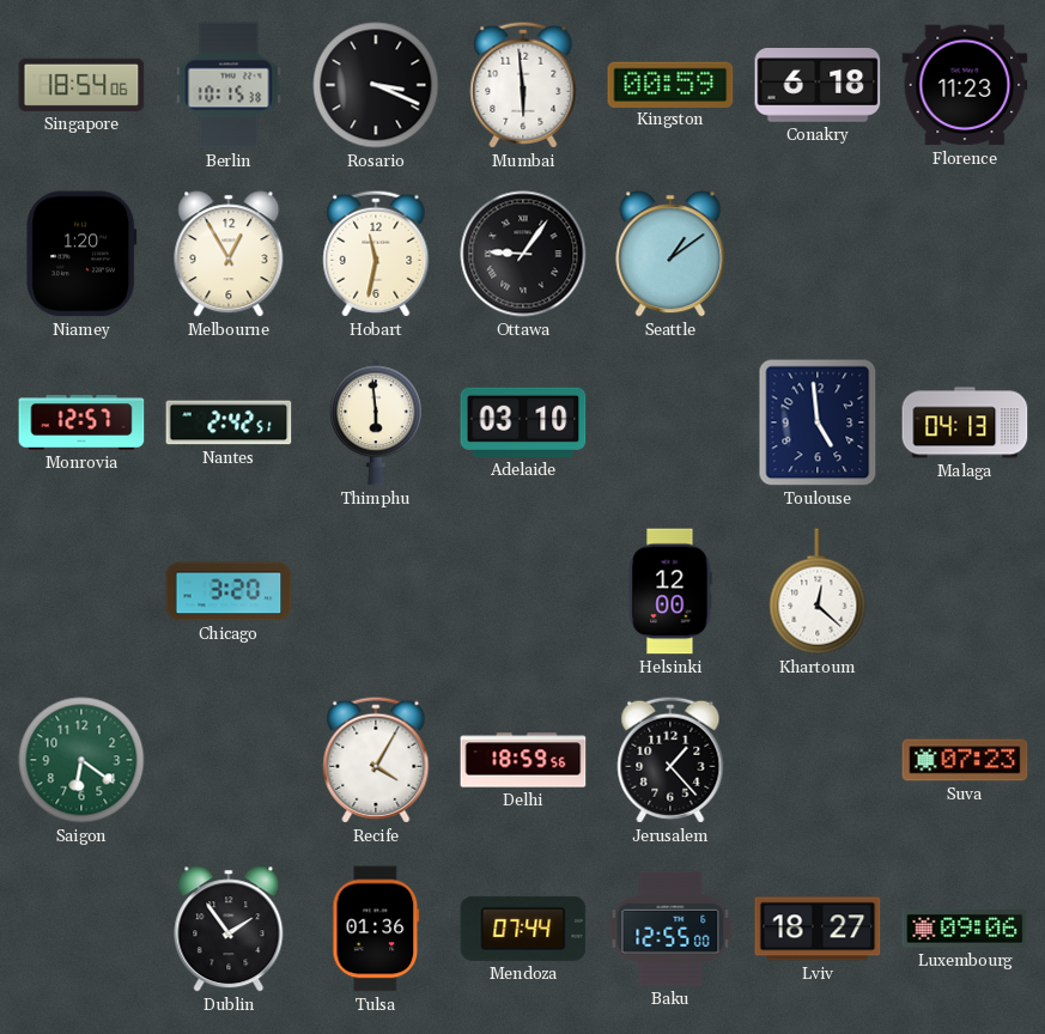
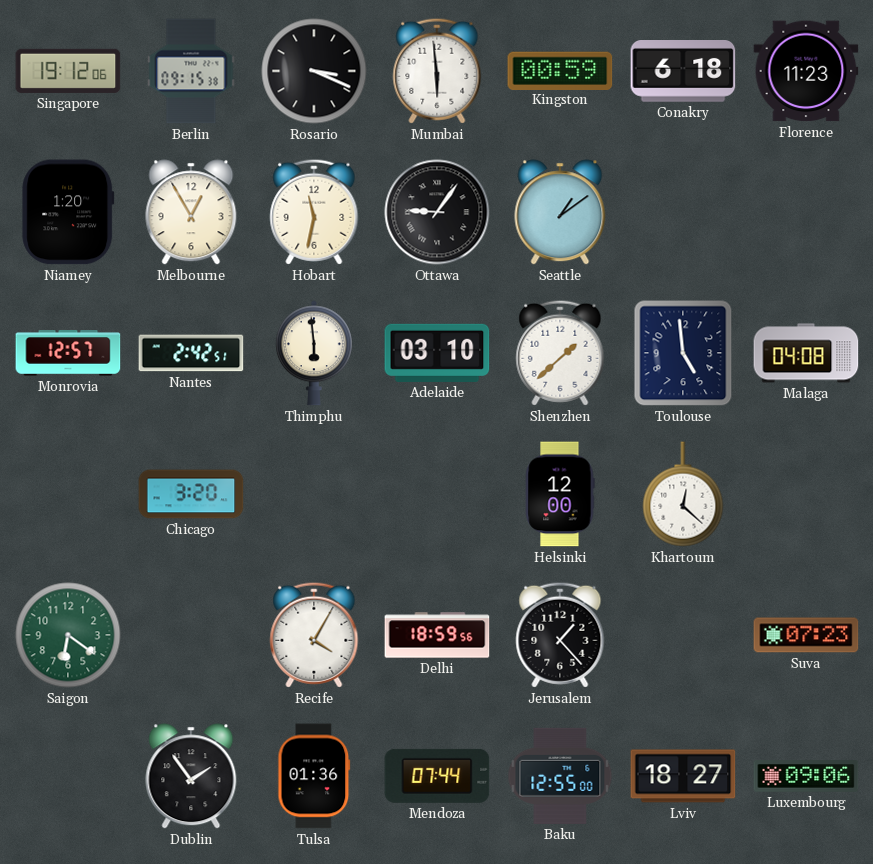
Singapore: 18:54 -> 19:12 (68, 71)
Berlin: 10:15 -> 09:15 (191, 71)
Shenzhen: none -> 1:38 (560, 353)
Malaga: 04:13 -> 04:08 (806, 353)
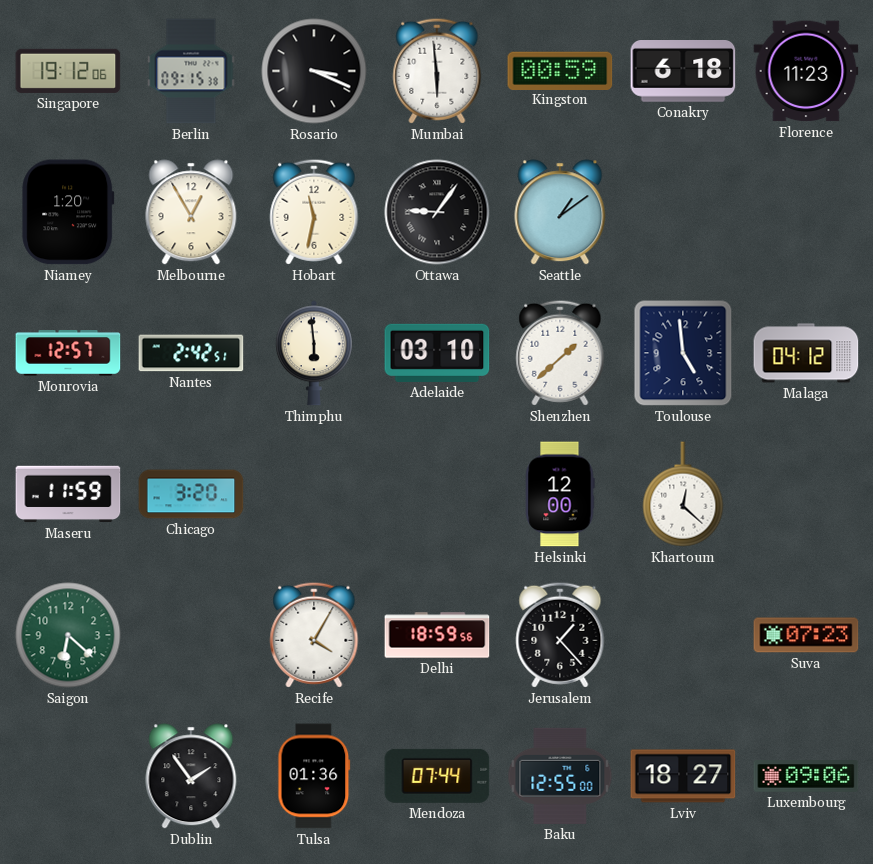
Malaga: 04:08 -> 04:12 (806, 353)
Maseru: none -> 11:59 (68, 494)
Saigon: 6:21 -> 6:22 (68, 635)
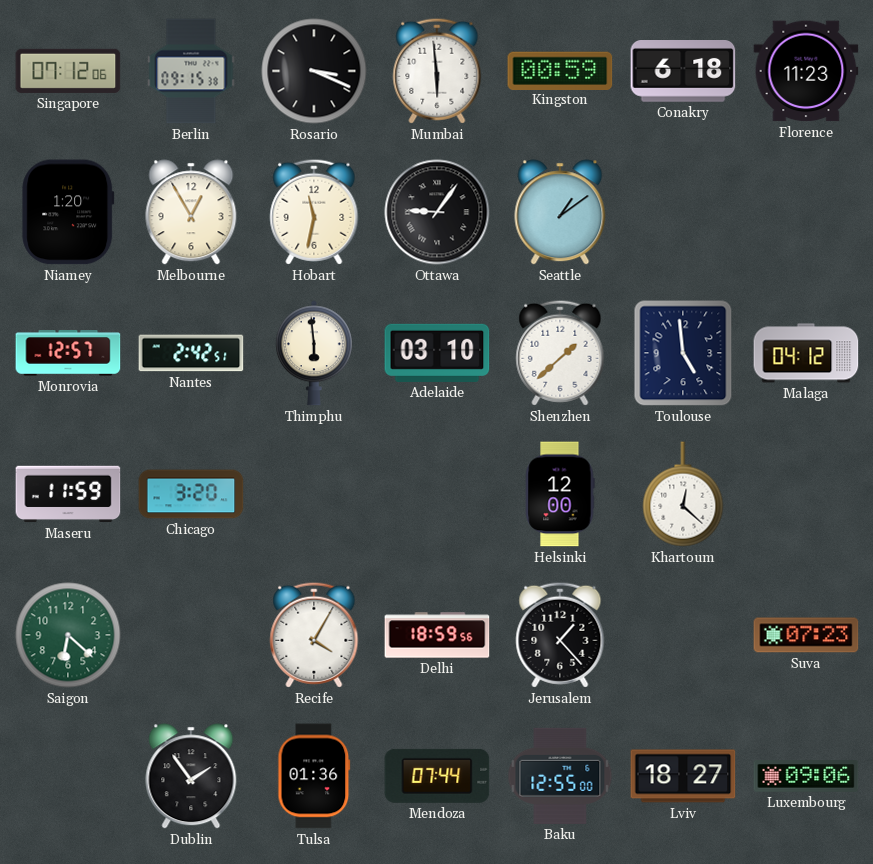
Singapore: 19:12 -> 07:12 (68, 71)
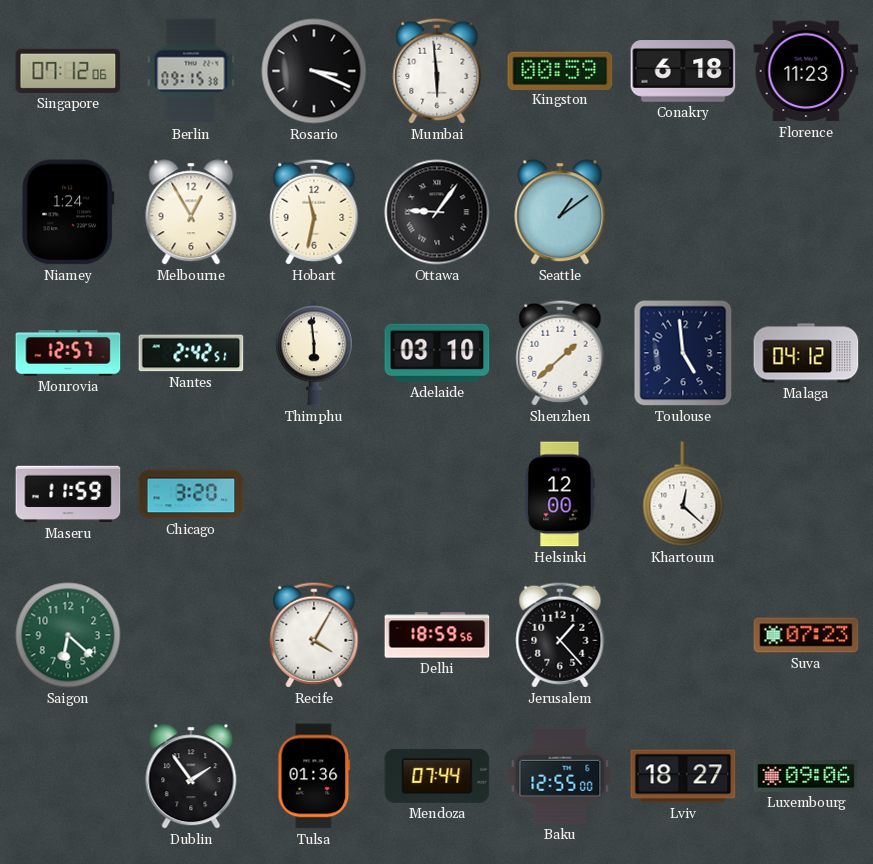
Niamey: 1:20 -> 1:24 (68, 212)
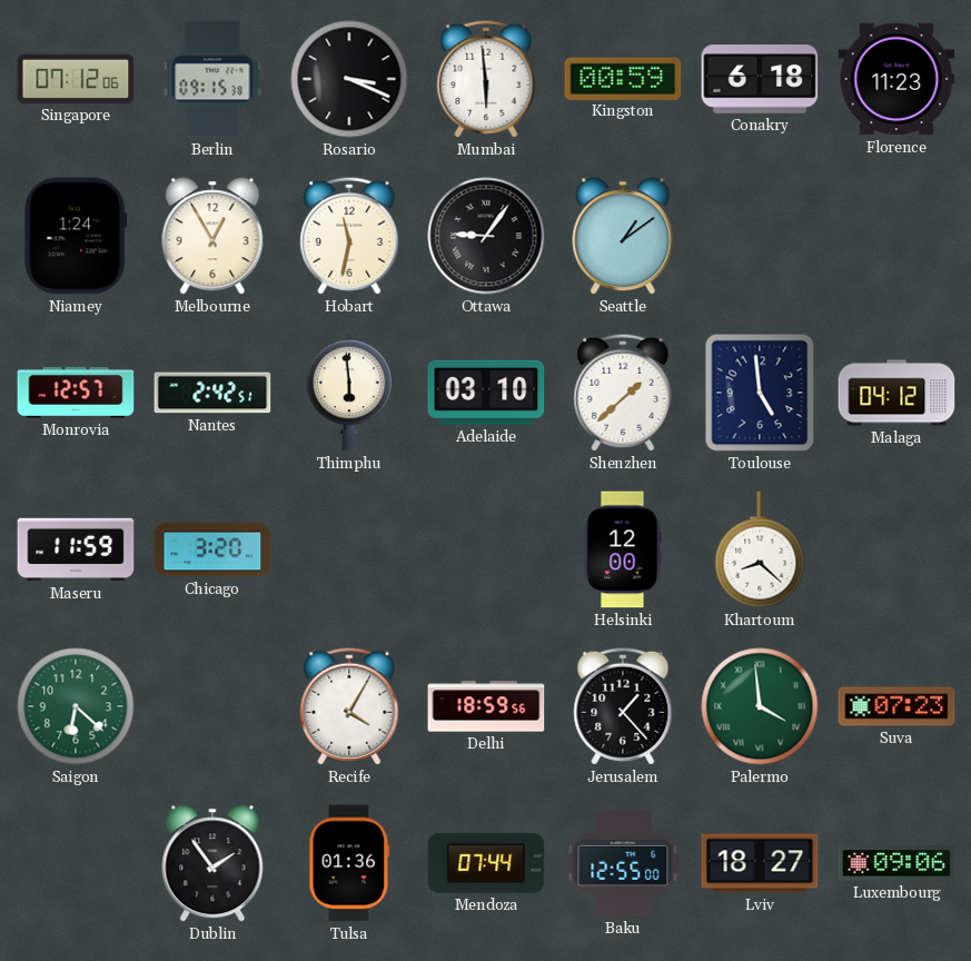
Khartoum: 12:22 -> 8:22 (760, 549)
Palermo: none -> 3:59 (760, 706)
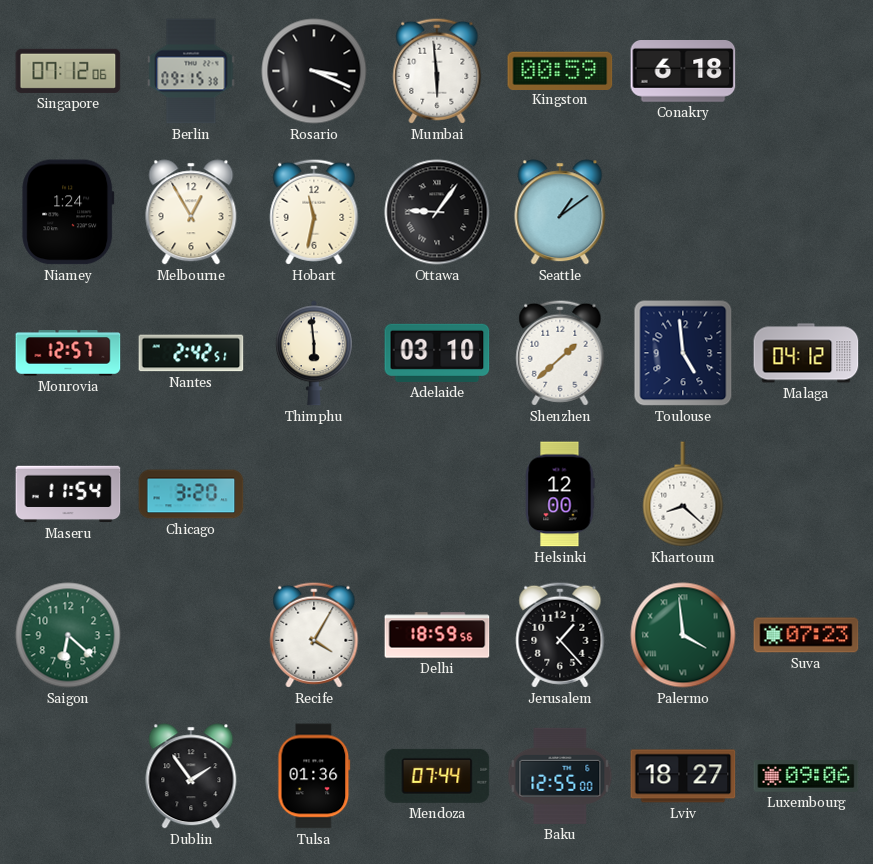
Florence: 11:23 -> none (896, 79)
Maseru: 11:59 -> 11:54 (68, 494)
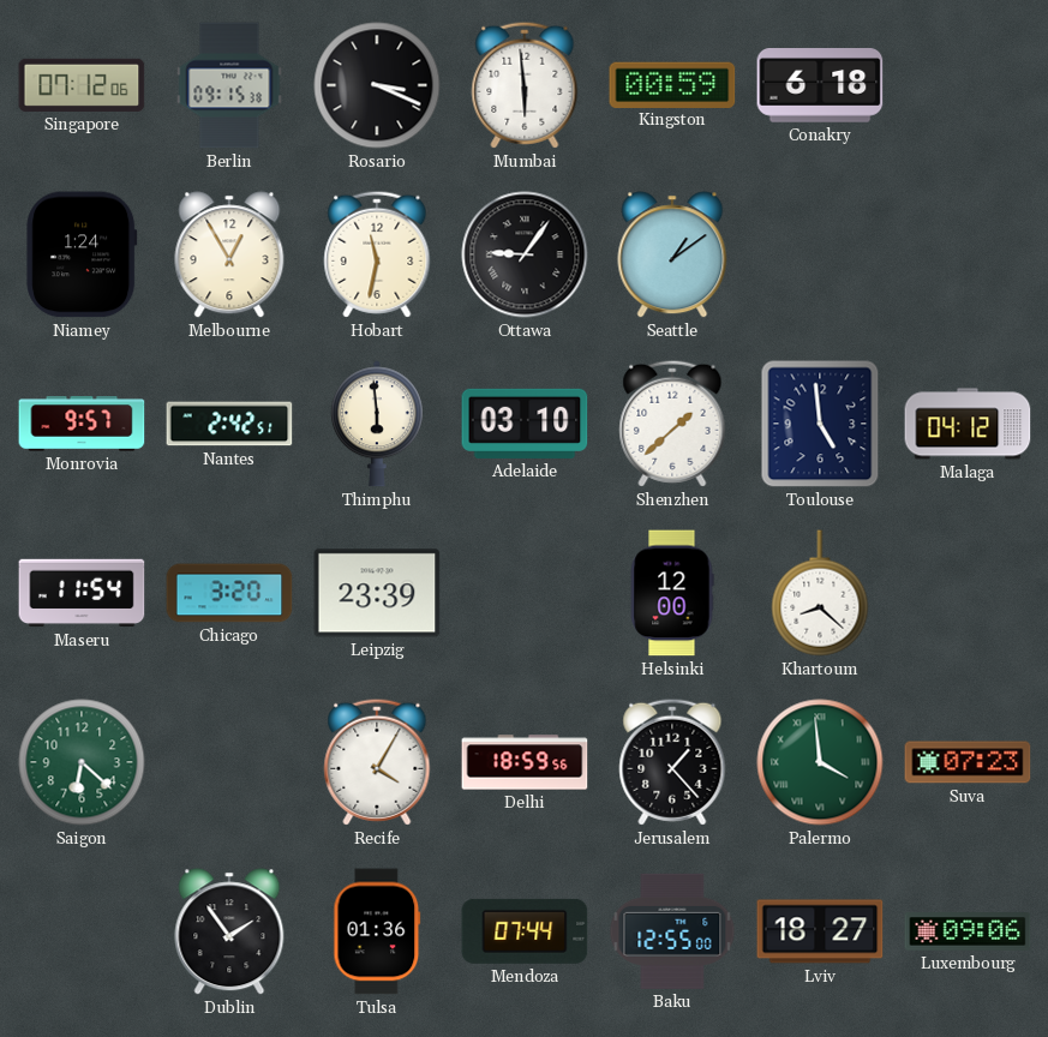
Monrovia: 12:57 -> 9:57 (82, 424)
Leipzig: none -> 23:39 (377, 593)
